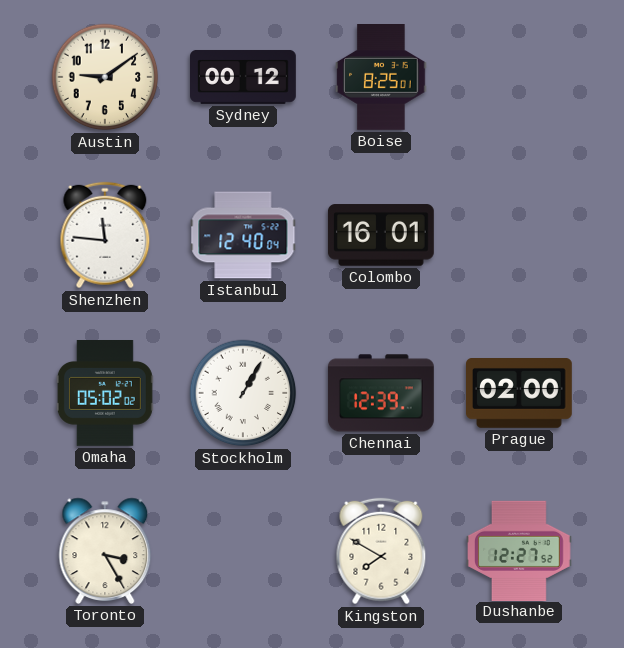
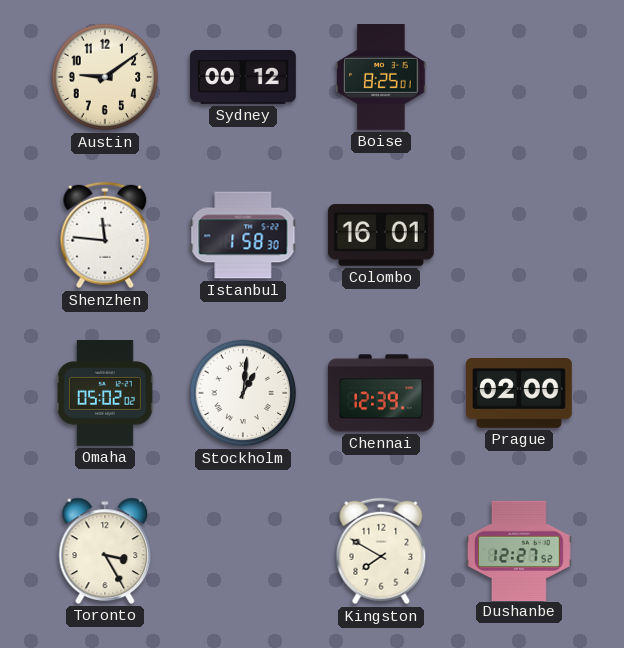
Istanbul: 12:40 -> 1:58 (243, 235)
Stockholm: 1:05 -> 1:01 (243, 393)
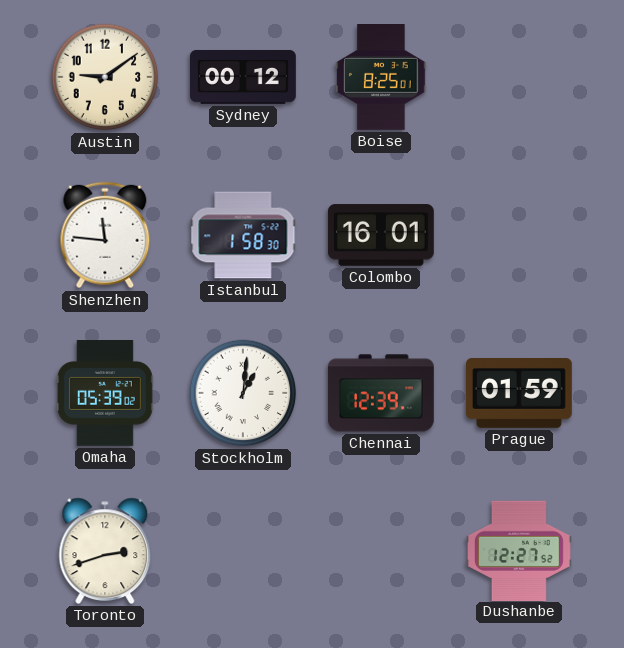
Omaha: 05:02 -> 05:39 (105, 394)
Prague: 02:00 -> 01:59 (520, 394)
Toronto: 3:25 -> 2:42 (105, 551)
Kingston: 7:50 -> none (381, 551)
